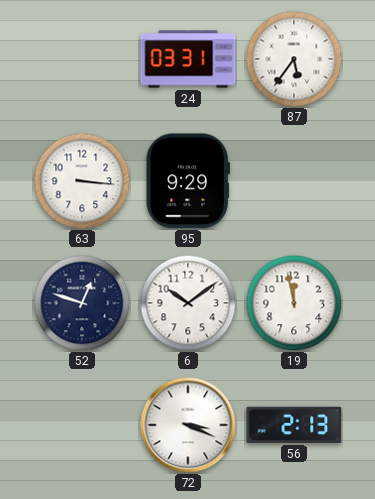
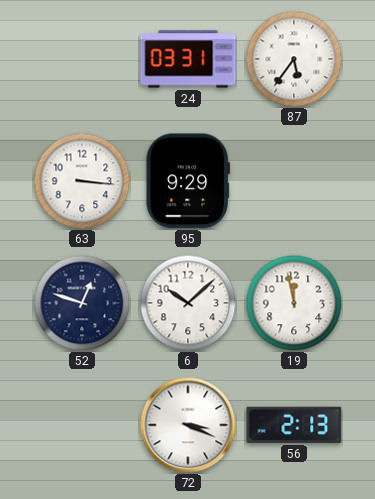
6: 10:09 -> 10:08 (188, 303)
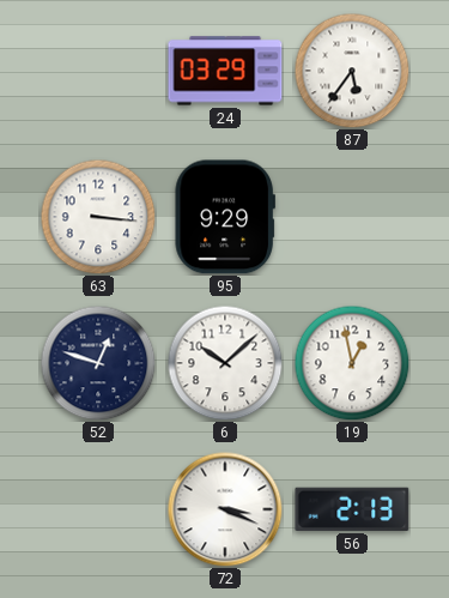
24: 03:31 -> 03:29 (225, 71)
19: 11:58 -> 12:58 (352, 363)
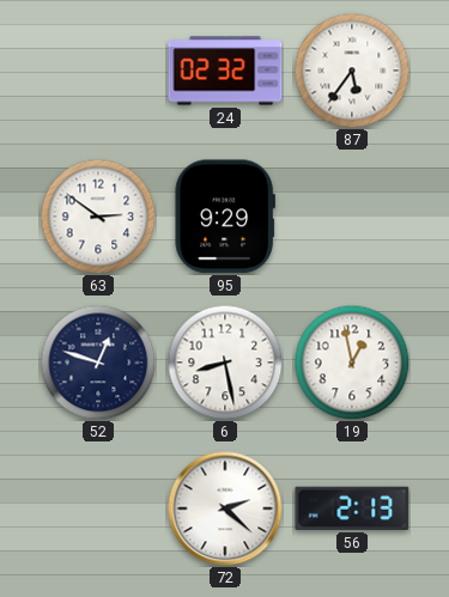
24: 03:29 -> 02:32 (225, 71)
63: 3:16 -> 2:51 (98, 217)
6: 10:08 -> 8:28 (225, 363)
72: 3:19 -> 2:22 (225, 508)
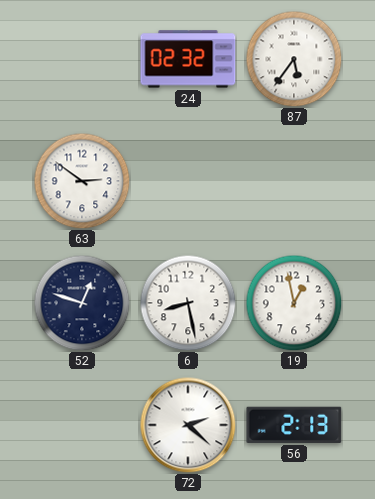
95: 9:29 -> none (225, 217)
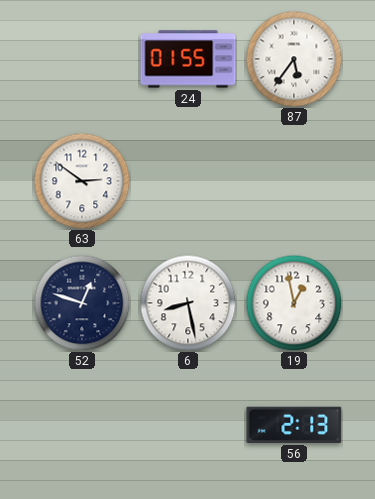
24: 02:32 -> 01:55 (188, 59)
72: 2:22 -> none (188, 425)
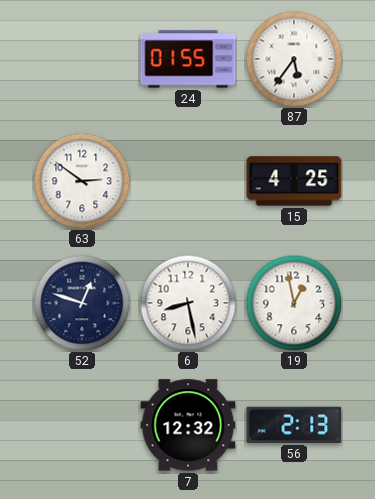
15: none -> 4:25 (294, 181)
7: none -> 12:32 (188, 425)
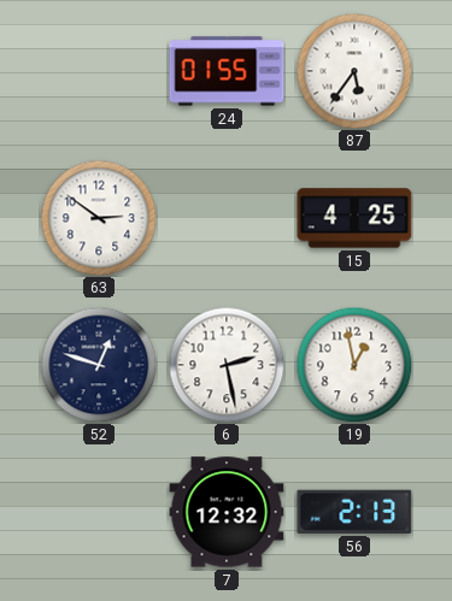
6: 8:28 -> 2:28 (227, 365)
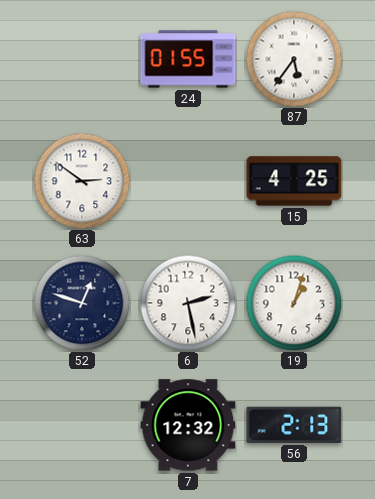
19: 12:58 -> 1:03 (294, 303)
